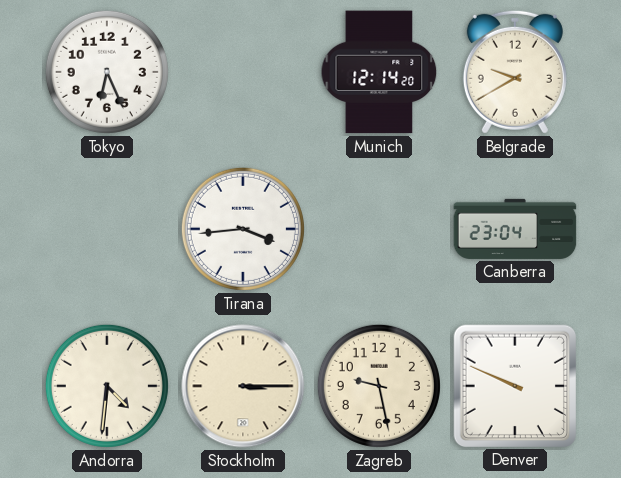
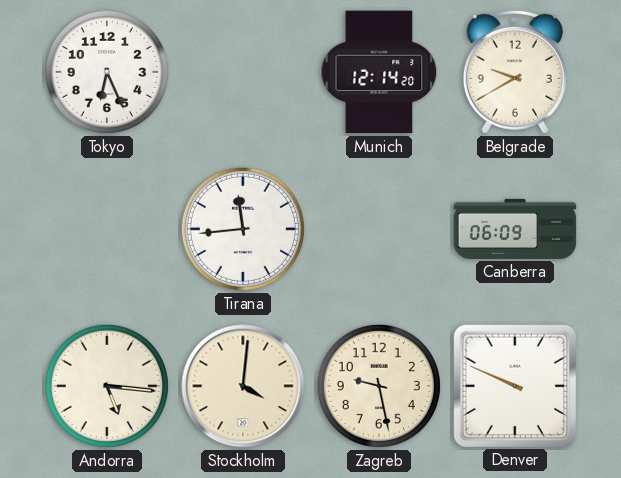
Tirana: 3:44 -> 11:44 (243, 229)
Canberra: 23:04 -> 06:09 (515, 229)
Andorra: 4:31 -> 5:16 (107, 386)
Stockholm: 3:15 -> 4:01 (243, 386)
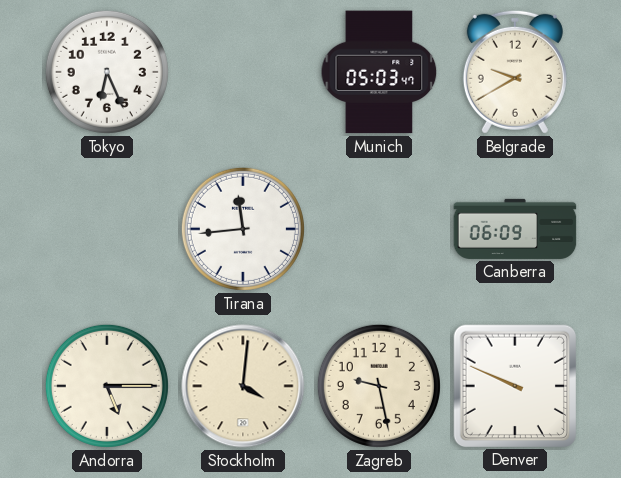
Munich: 12:14 -> 05:03 (379, 72)
Andorra: 5:16 -> 5:15 (107, 386)
